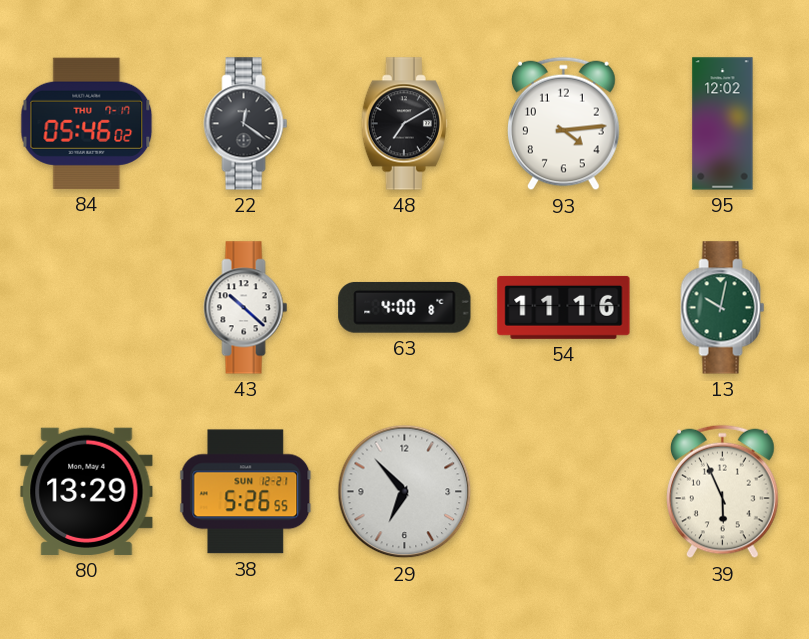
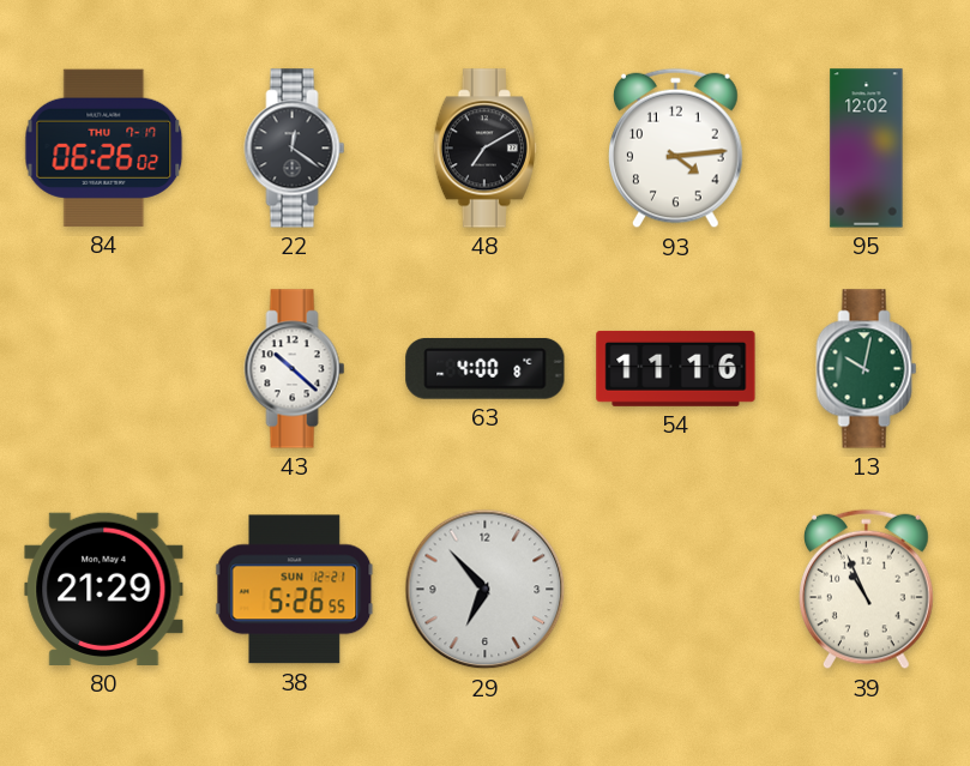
84: 05:46 -> 06:26 (104, 147)
80: 13:29 -> 21:29 (104, 589)
39: 5:56 -> 10:56 (867, 590)
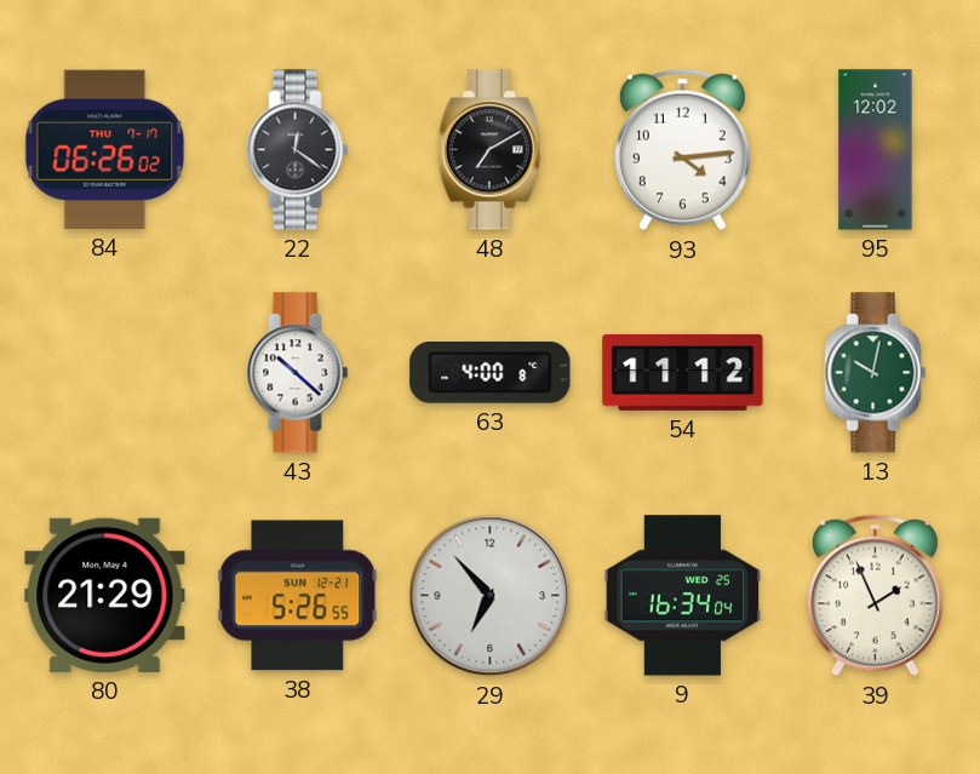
54: 11:16 -> 11:12 (683, 372)
9: none -> 16:34 (683, 596)
39: 10:56 -> 1:56 (876, 596)
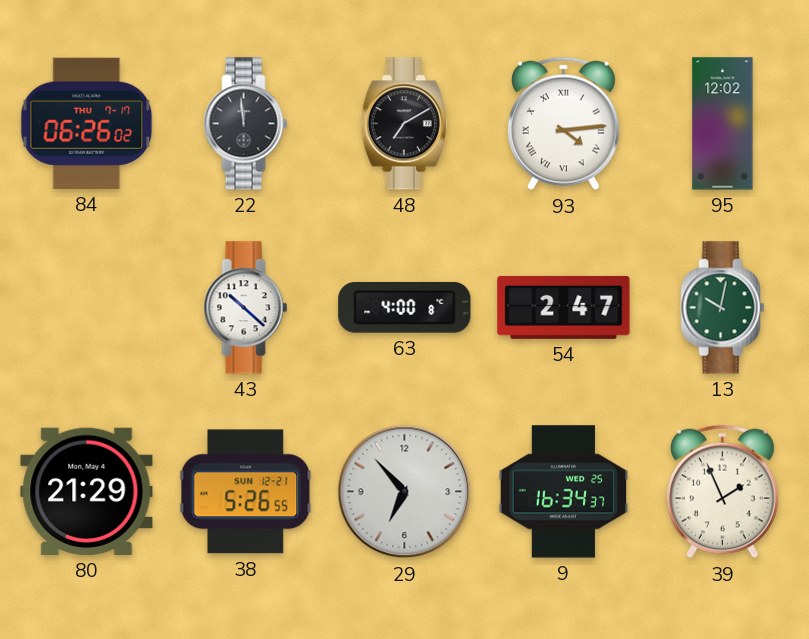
22: 12:21 -> 11:59 (246, 124)
93 numerals: Arabic -> Roman (564, 124)
54: 11:12 -> 2:47 (564, 307)
9: 16:34:04 -> 16:34:37 (564, 492)
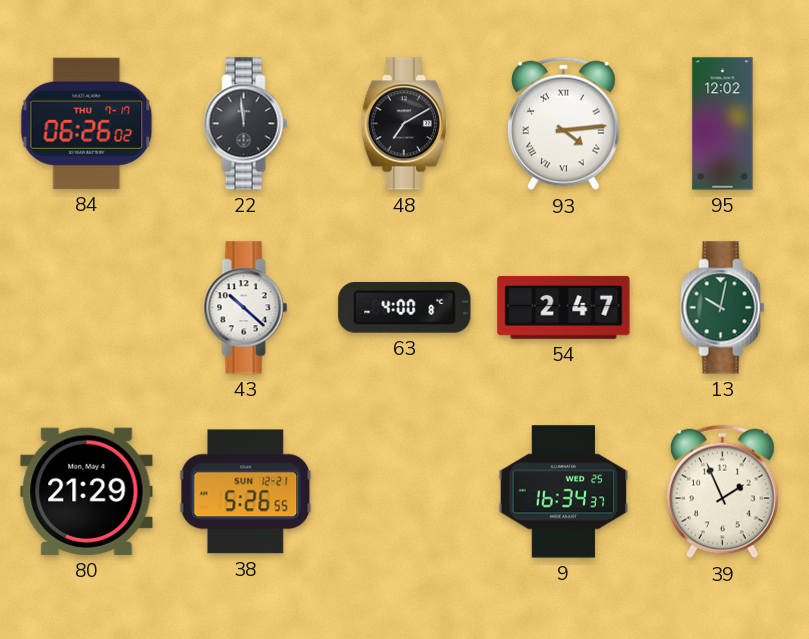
29: 6:53 -> none (405, 492)
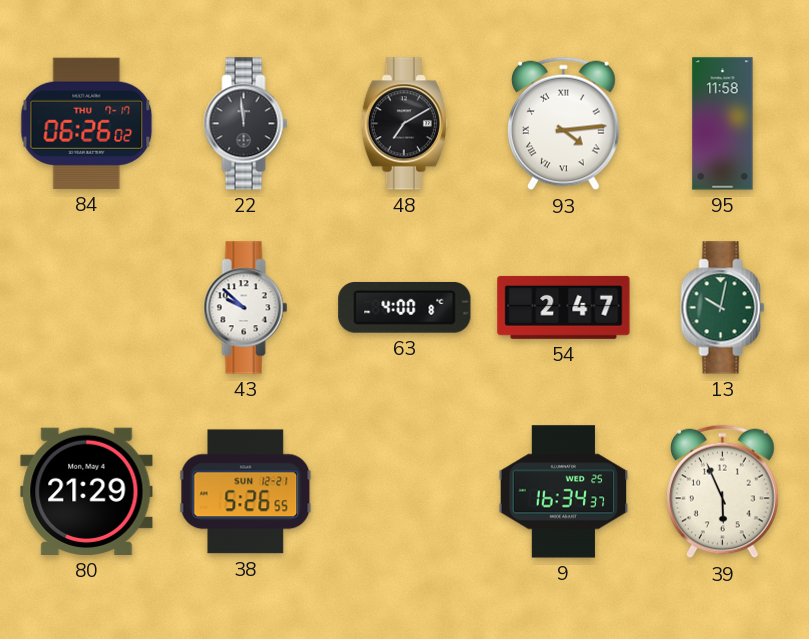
95: 12:02 -> 11:58 (723, 124)
43: 10:22 -> 9:52 (246, 308)
39: 1:56 -> 5:56 (723, 492)
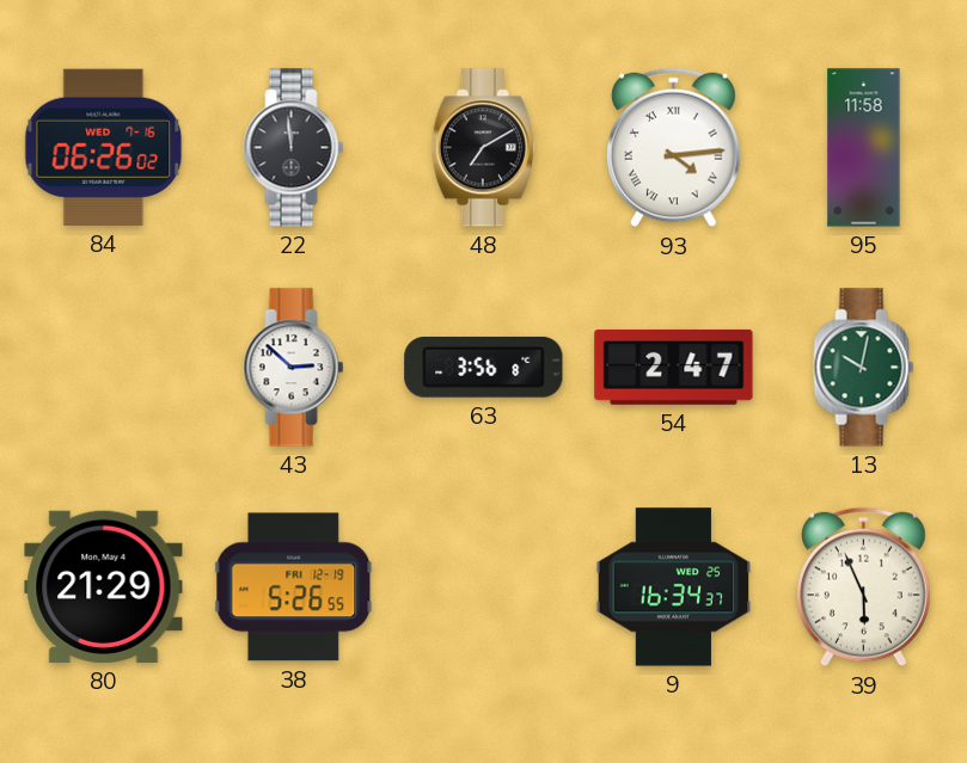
84 date: THU 7-17 -> WED 7-16 (104, 147)
43: 9:52 -> 2:52 (294, 368)
63: 4:00 -> 3:56 (484, 367)
38 date: SUN 12-21 -> FRI 12-19 (294, 587)
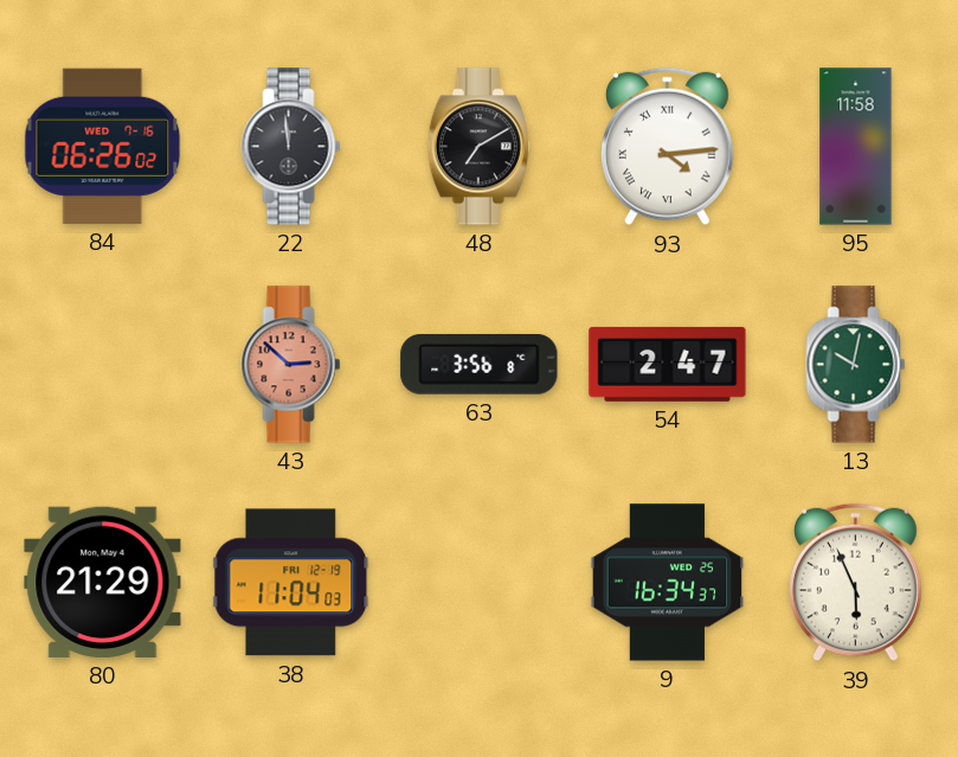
43 dial: white -> salmon (291, 365)
38: 5:26 -> 11:04 (291, 583)
